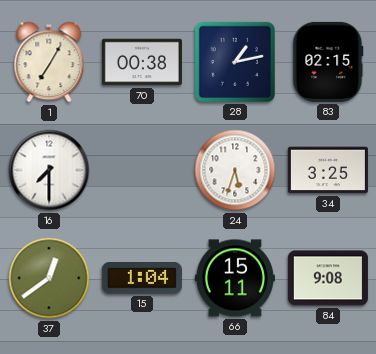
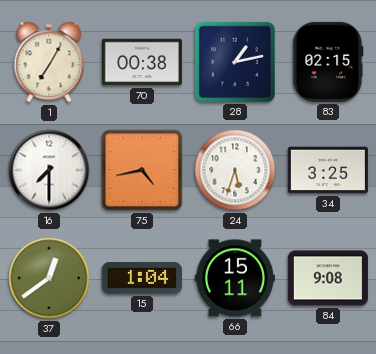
75: none -> 4:43 (142, 170)
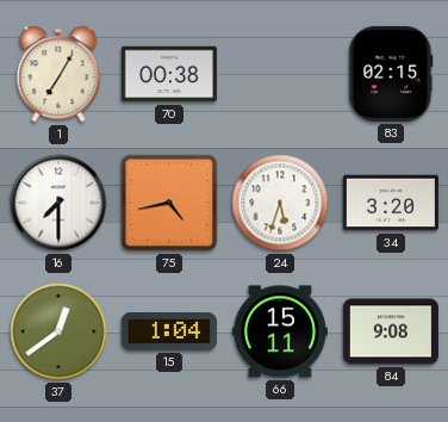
28: 1:13 -> none (235, 62)
34: 3:25 -> 3:20 (391, 203)
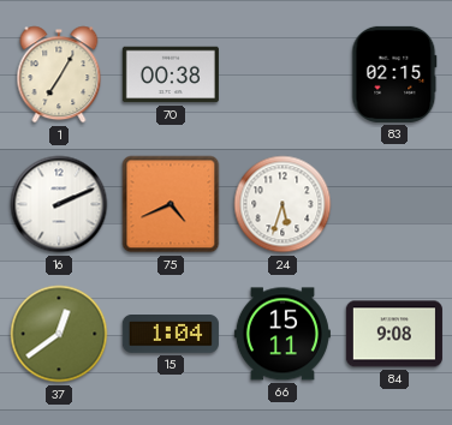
16: 7:30 -> 2:11 (59, 204)
75: 4:43 -> 4:41 (171, 204)
34: 3:20 -> none (391, 203)
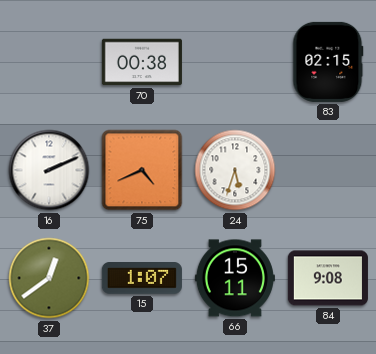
1: 7:05 -> none (59, 74)
15: 1:04 -> 1:07 (142, 279)
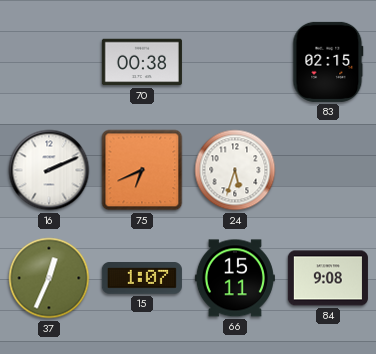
75: 4:41 -> 6:41 (142, 170)
37: 12:39 -> 12:34 (49, 278)
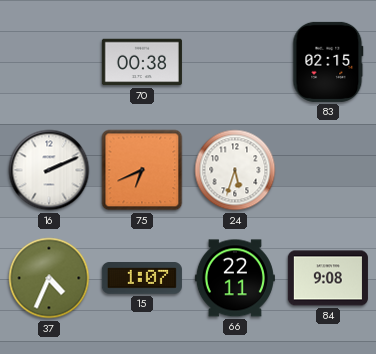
37: 12:34 -> 4:34 (49, 278)
66: 15:11 -> 22:11 (235, 278)
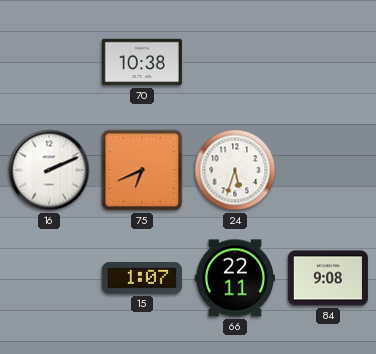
70: 00:38 -> 10:38 (142, 62)
83: 02:15 -> none (328, 62)
37: 4:34 -> none (49, 278)
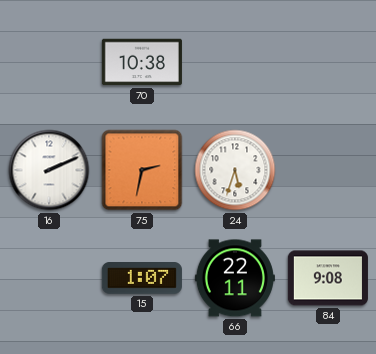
75: 6:41 -> 2:32 (142, 170)
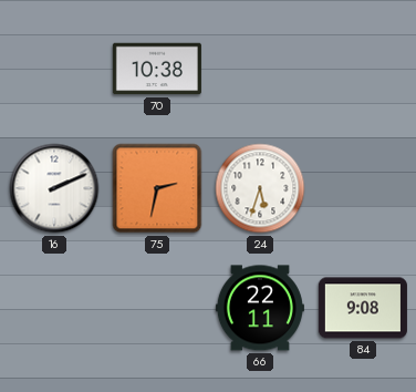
15: 1:07 -> none (142, 279)
